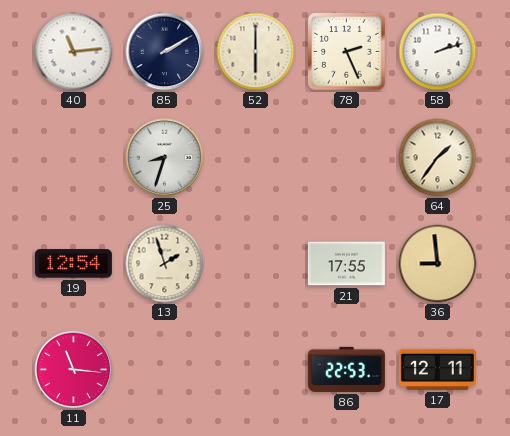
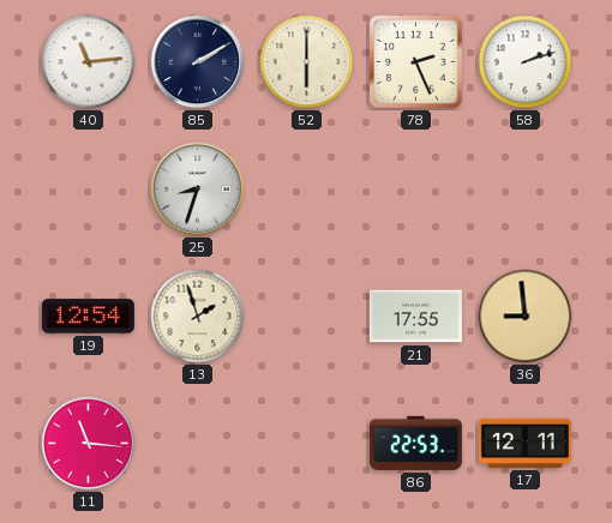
64: 1:36 -> none (438, 158)
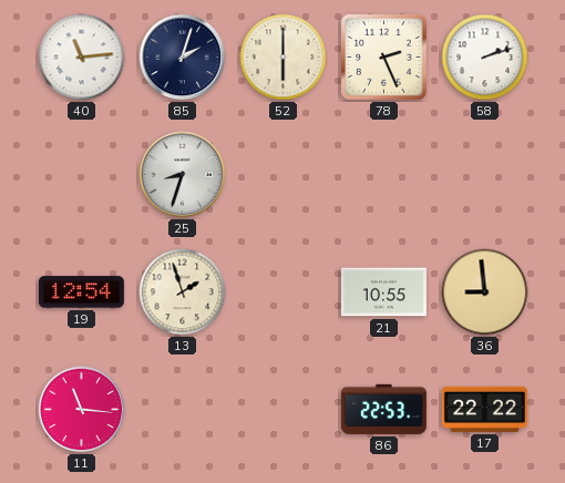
85: 2:10 -> 2:03 (183, 58)
21: 17:55 -> 10:55 (383, 292)
17: 12:11 -> 22:22 (484, 409)
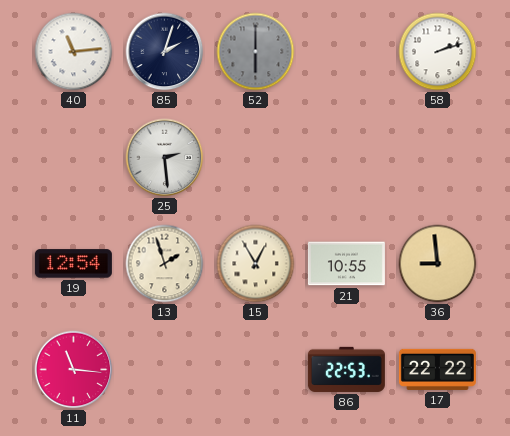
52 dial: cream -> grey (256, 52)
78: 2:26 -> none (384, 58)
25: 8:33 -> 2:29 (165, 158)
15: none -> 12:55 (256, 264)
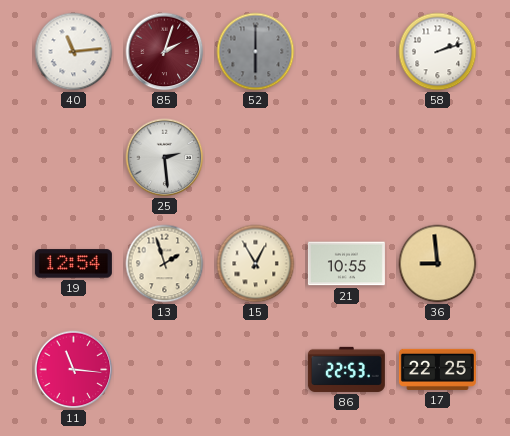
85 dial: navy -> burgundy (165, 52)
17: 22:22 -> 22:25 (437, 369)
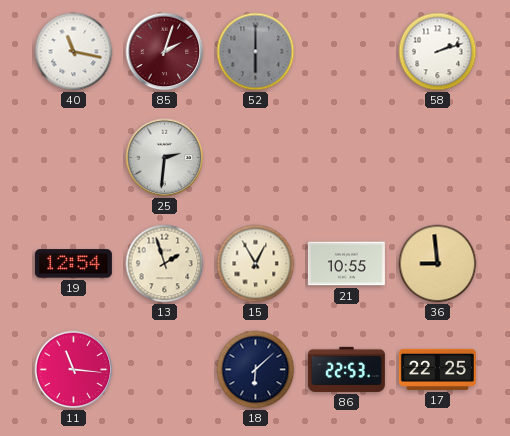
40: 11:14 -> 11:17 (74, 52)
25: 2:29 -> 2:31 (165, 158)
18: none -> 6:08 (256, 370)
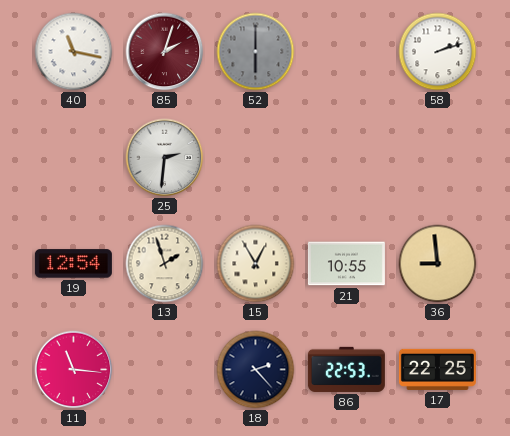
18: 6:08 -> 2:23 (256, 370)
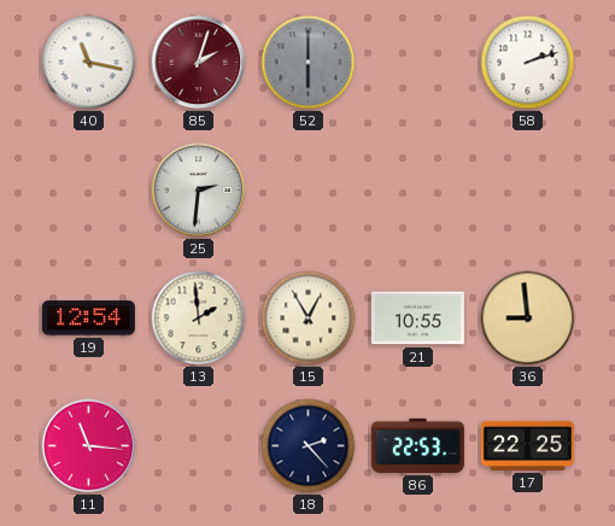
13: 1:57 -> 1:59 (199, 318)
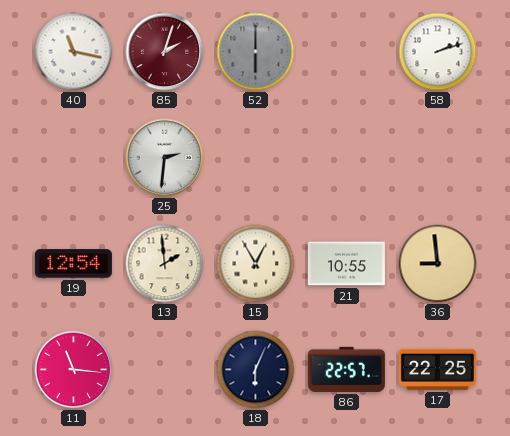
18: 2:23 -> 6:04 (256, 370)
86: 22:53 -> 22:57 (346, 369)
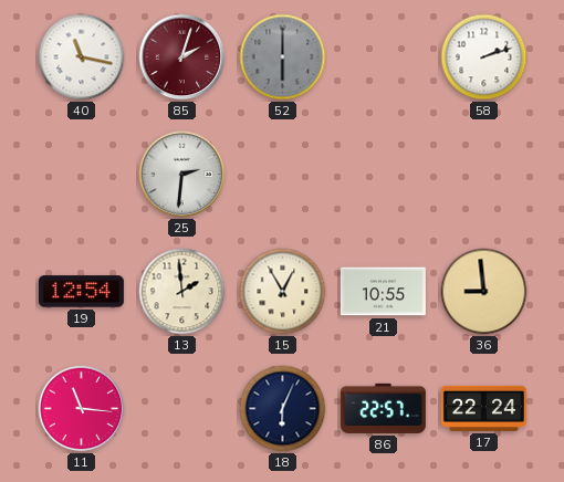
17: 22:25 -> 22:24 (483, 408)
